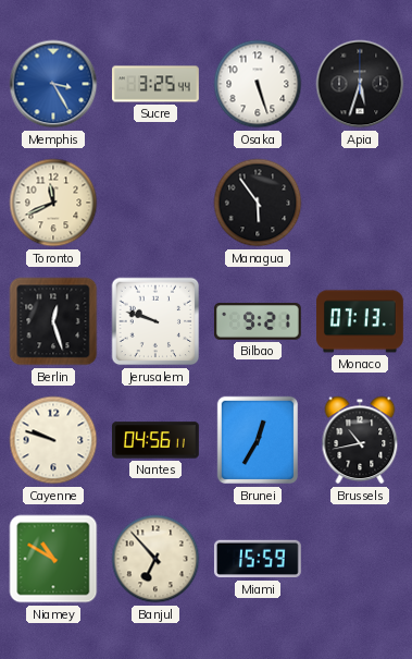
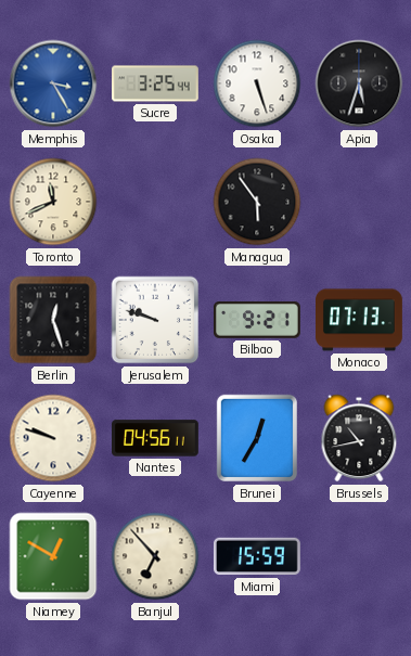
Niamey: 10:50 -> 12:50 (53, 556)
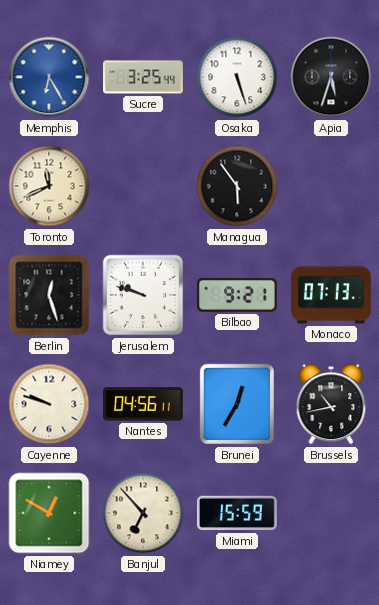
Memphis: 3:25 -> 6:25 (49, 77)
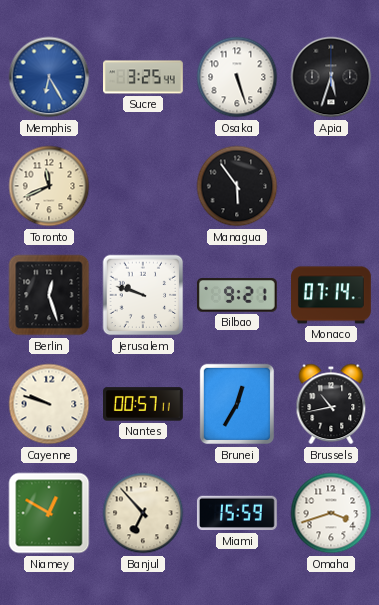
Monaco: 07:13 -> 07:14 (332, 295)
Nantes: 04:56 -> 00:57 (144, 404)
Omaha: none -> 3:42 (331, 513)
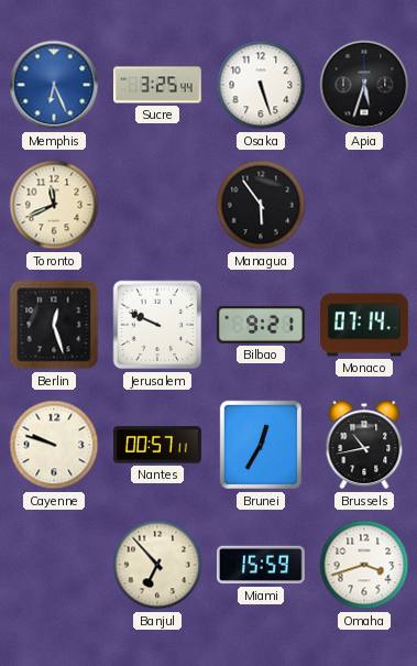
Memphis: 6:25 -> 6:26 (54, 85)
Jerusalem: 9:48 -> 9:49 (157, 325)
Niamey: 12:50 -> none (49, 513)
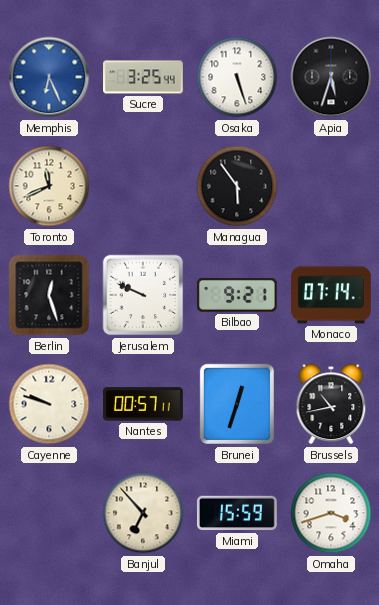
Brunei: 12:35 -> 12:33 (236, 404)
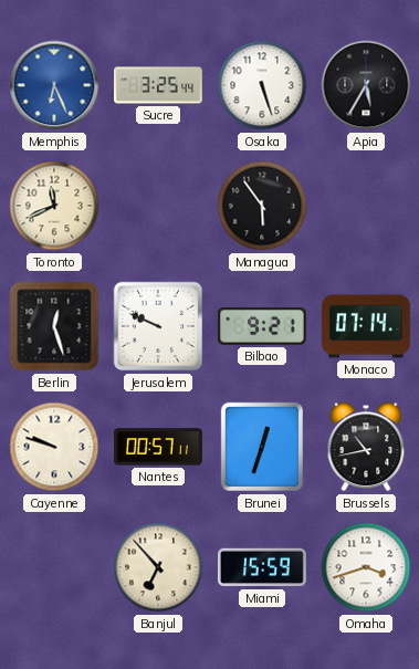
Apia: 5:33 -> 5:35 (366, 85)
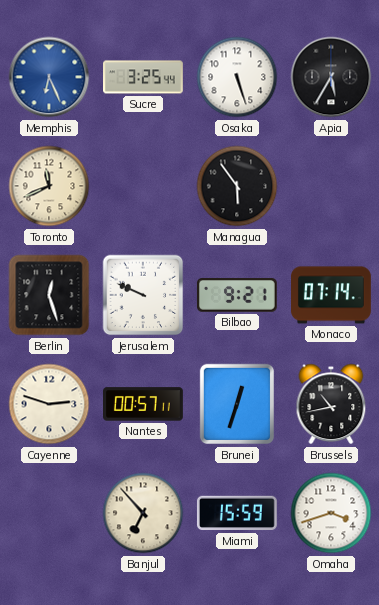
Cayenne: 9:48 -> 2:48 (49, 404)
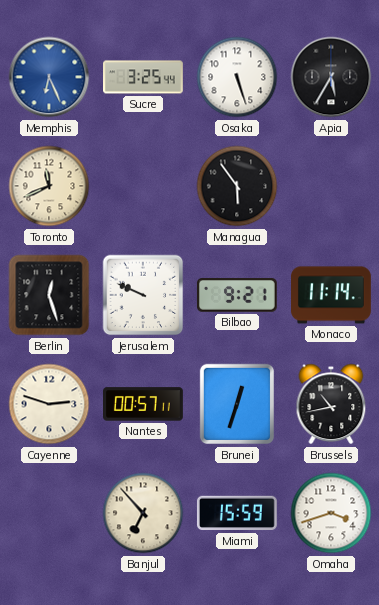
Monaco: 07:14 -> 11:14 (332, 295)
